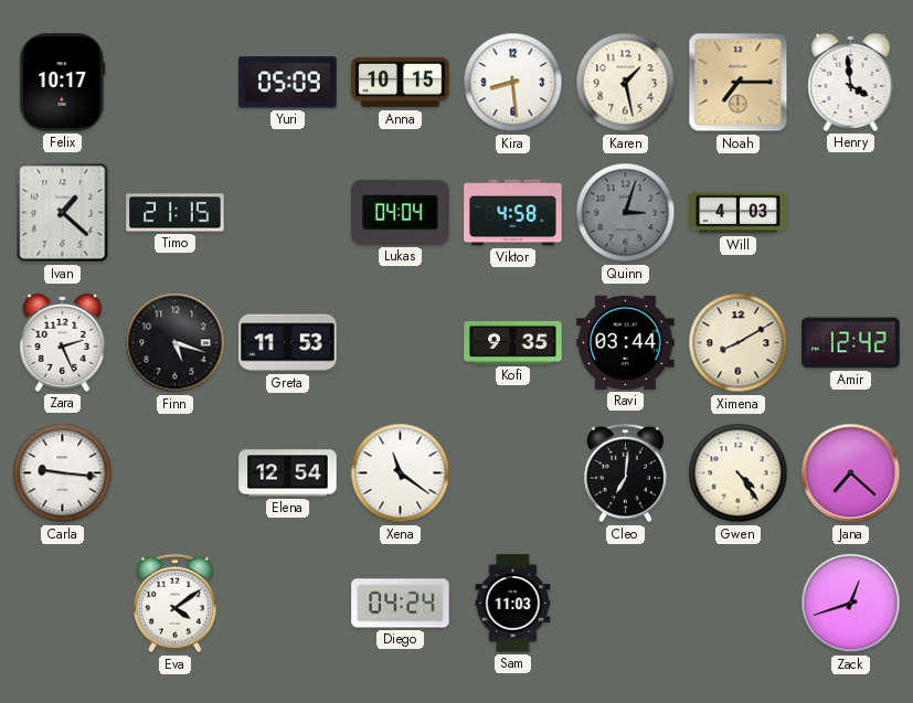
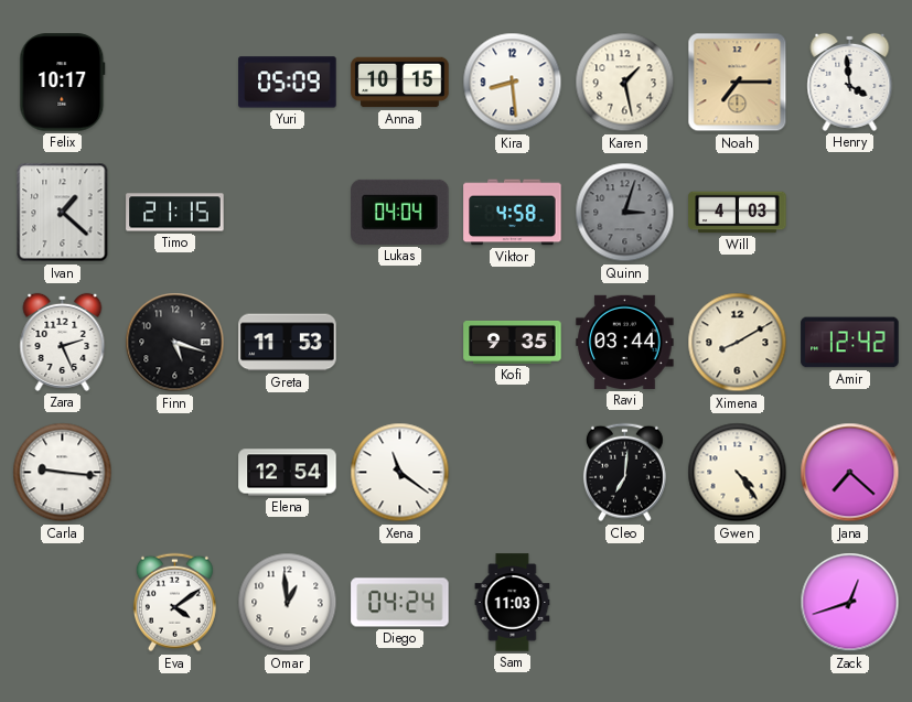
Omar: none -> 12:59 (288, 603)
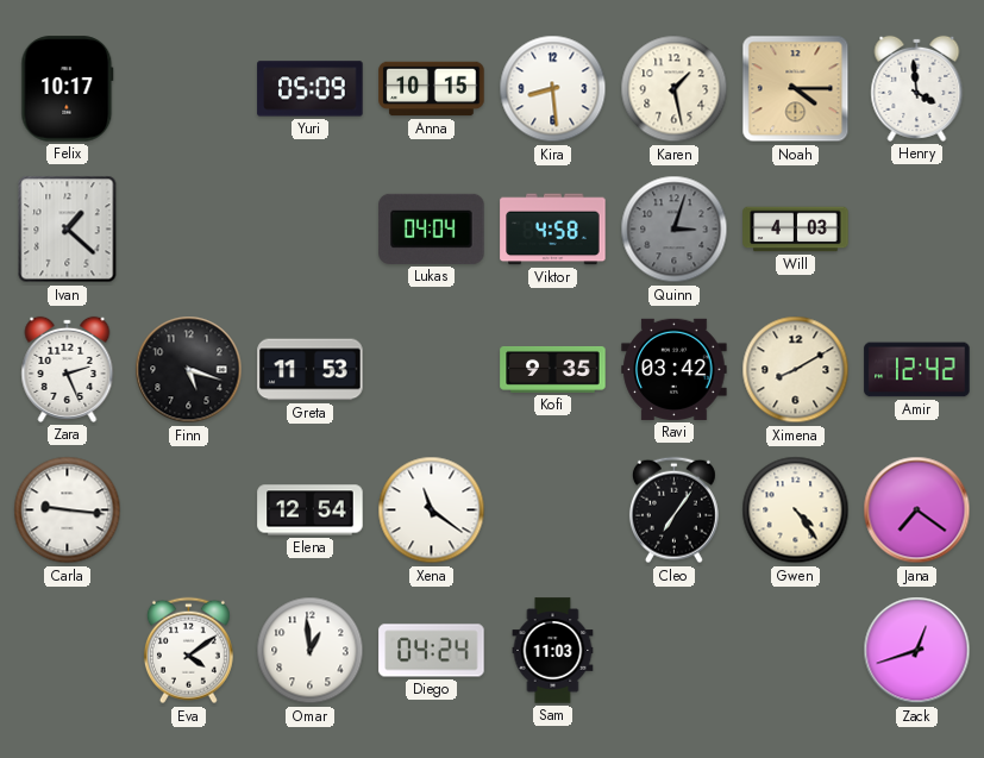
Noah: 7:15 -> 4:15 (796, 89)
Timo: 21:15 -> none (175, 213)
Ravi: 03:44 -> 03:42 (675, 369)
Cleo: 7:01 -> 7:06 (673, 510)
Jana: 7:22 -> 7:21 (917, 510)
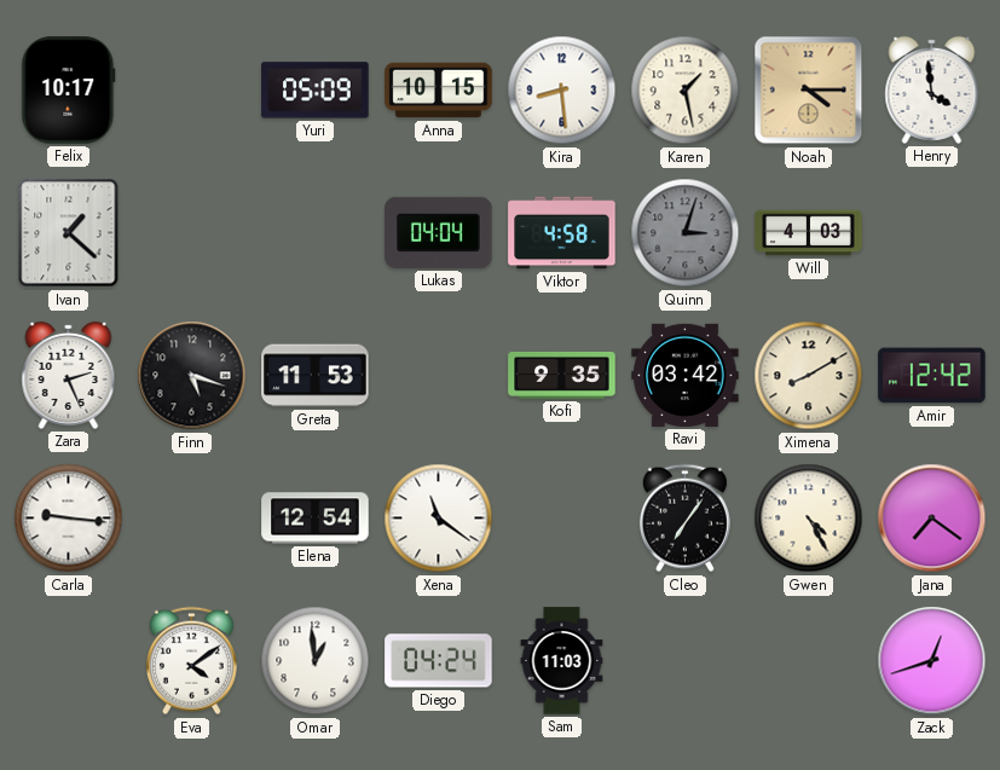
Gwen: 4:24 -> 4:25 (809, 519)
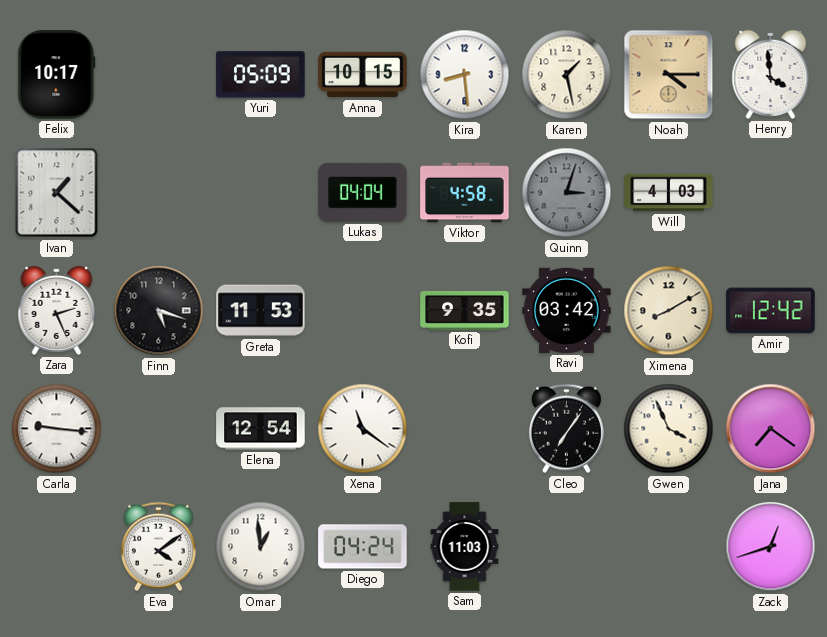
Gwen: 4:25 -> 3:56 (669, 429)
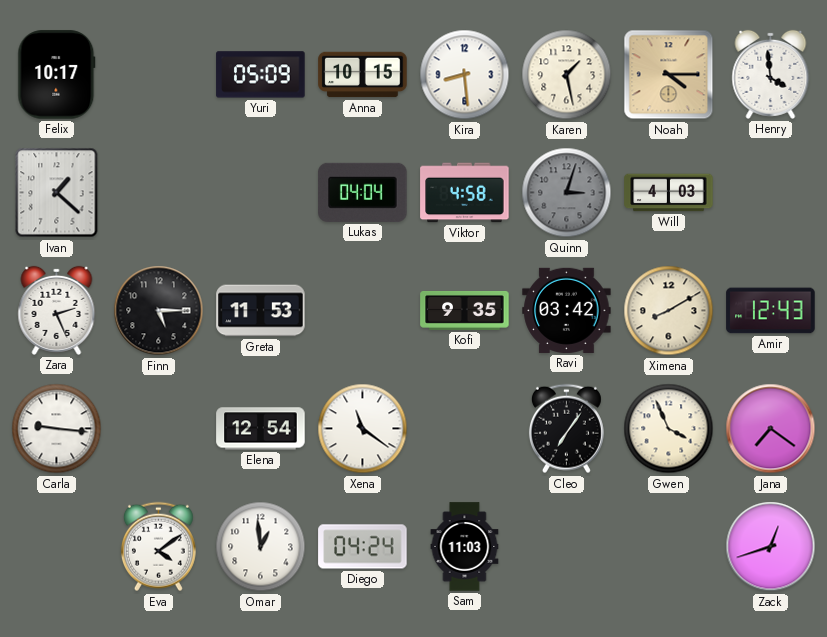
Finn: 5:18 -> 5:15 (159, 311)
Amir: 12:42 -> 12:43 (771, 311)
